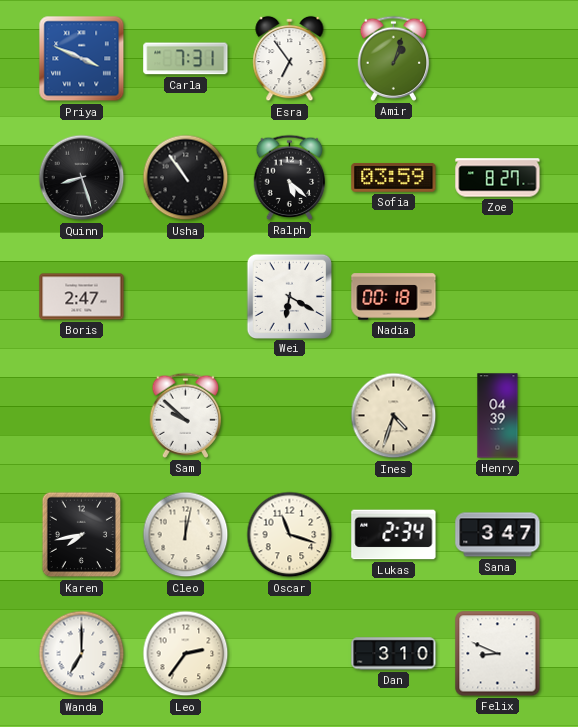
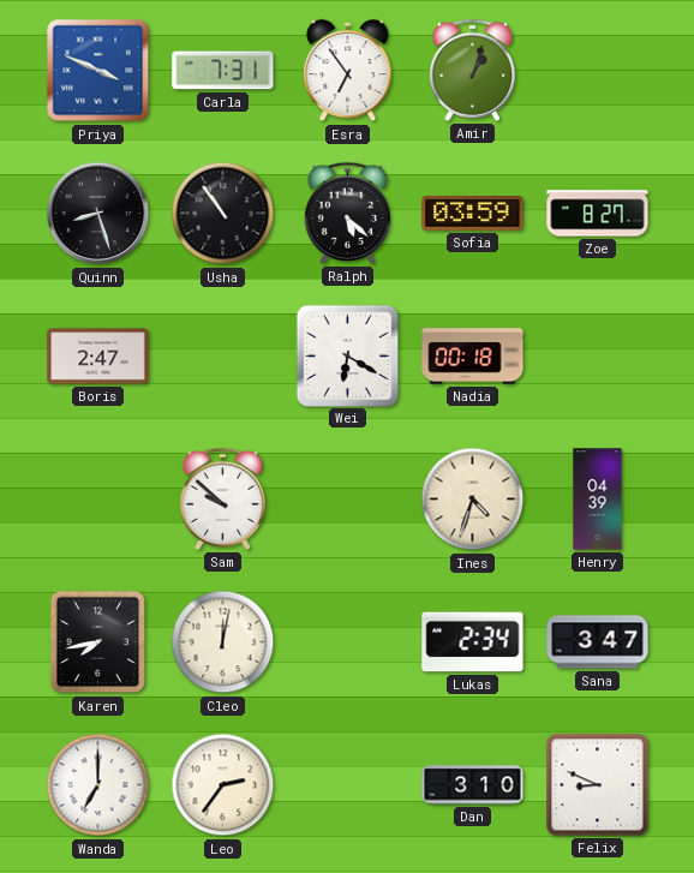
Oscar: 11:18 -> none (290, 535)
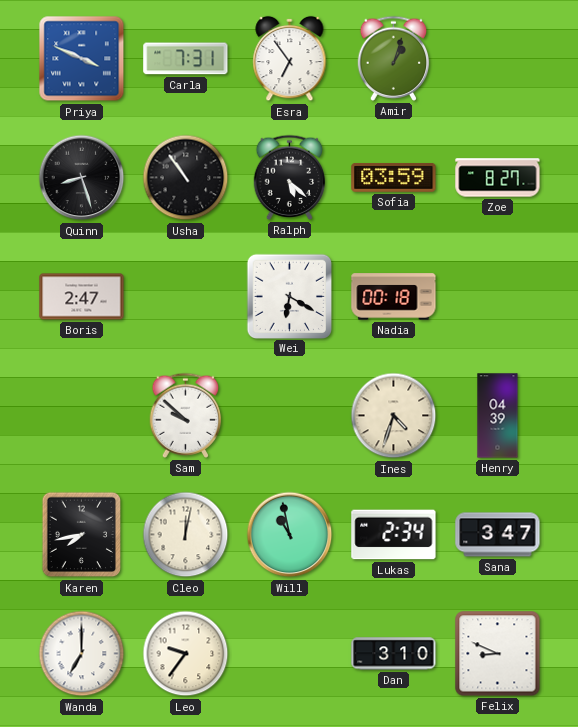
Will: none -> 10:58 (290, 535)
Leo: 2:36 -> 9:36 (186, 654)
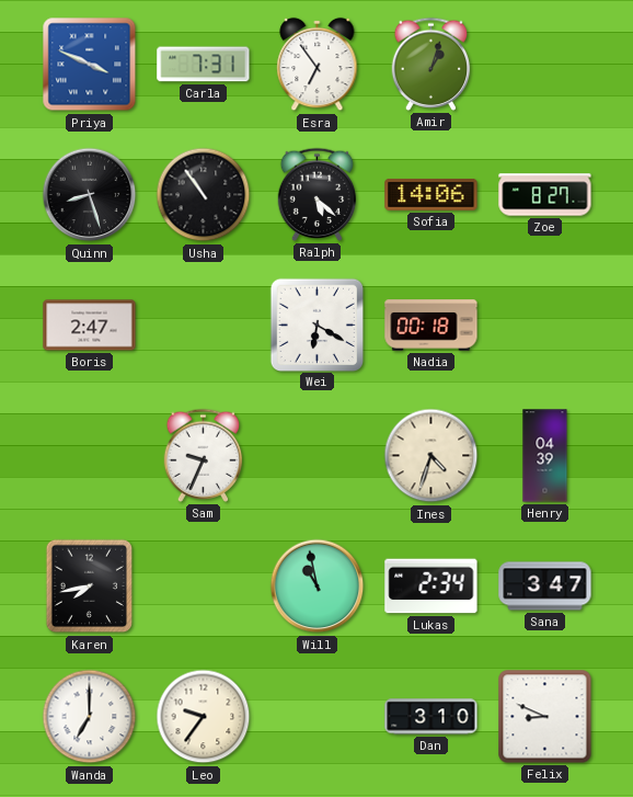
Sofia: 03:59 -> 14:06 (431, 195)
Sam: 9:52 -> 9:34 (204, 455)
Cleo: 12:02 -> none (186, 535)
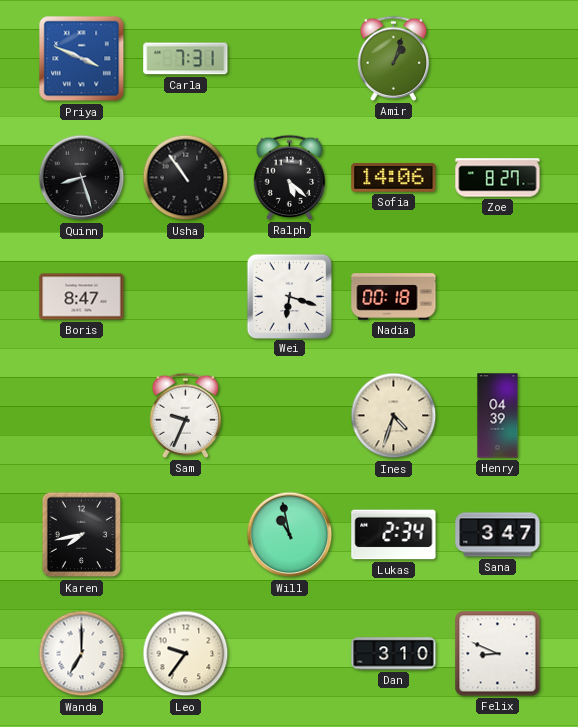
Esra: 6:54 -> none (318, 65)
Boris: 2:47 -> 8:47 (82, 297)
Wei: 6:20 -> 6:18 (289, 296)
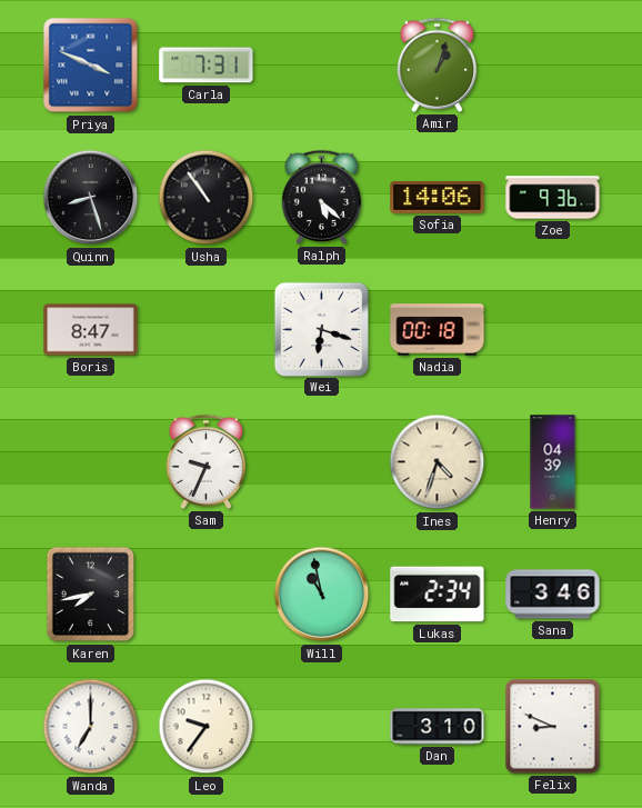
Zoe: 8:27 -> 9:36 (553, 198)
Sana: 3:47 -> 3:46 (553, 595)
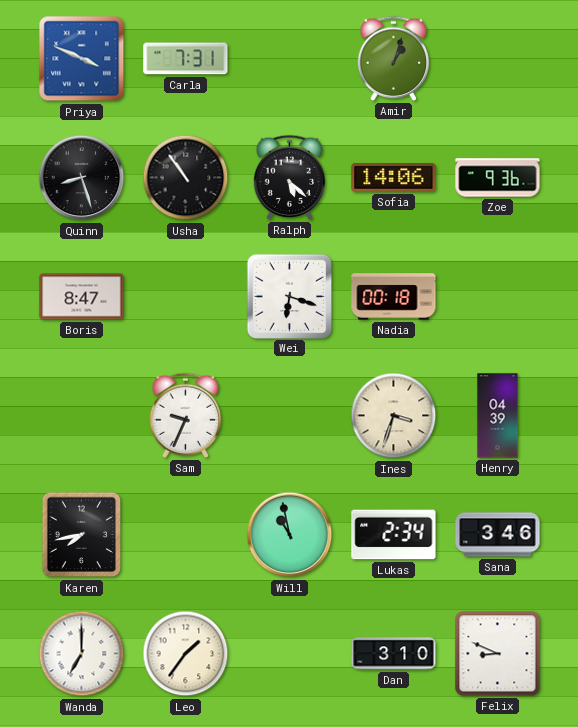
Ines: 4:33 -> 3:33 (394, 416)
Leo: 9:36 -> 1:36 (186, 654)
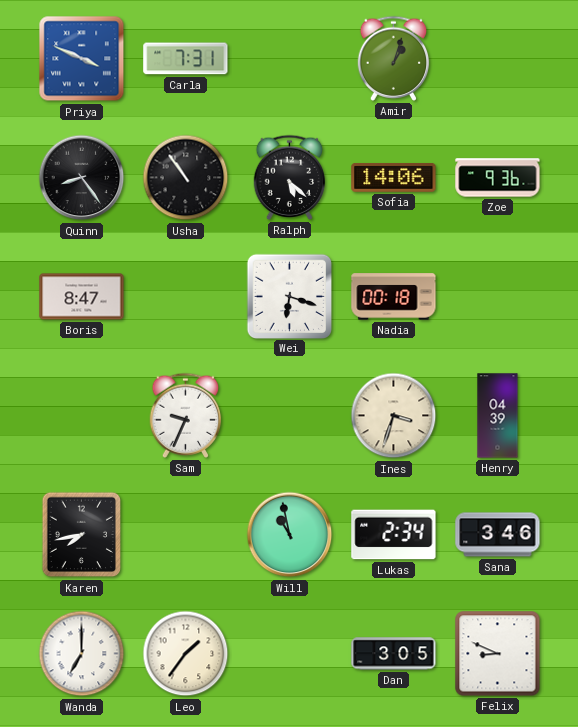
Quinn: 8:27 -> 8:24 (82, 178)
Dan: 3:10 -> 3:05 (394, 654)
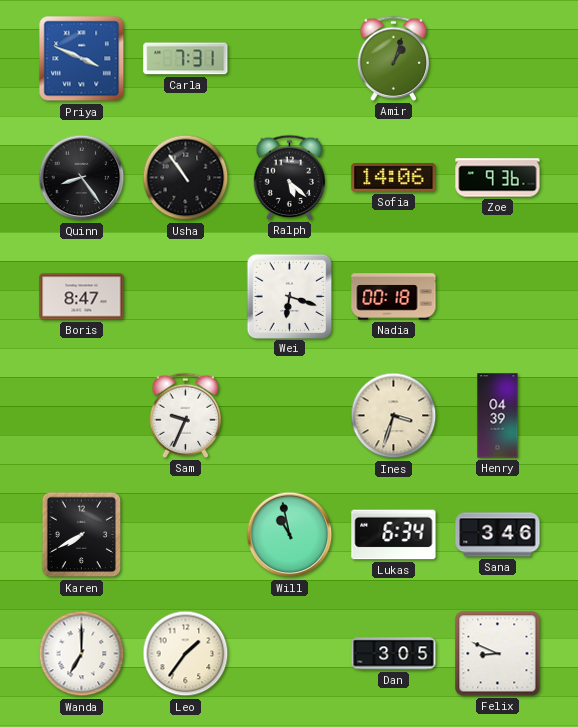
Karen: 7:43 -> 7:40 (82, 535)
Lukas: 2:34 -> 6:34 (394, 535)
